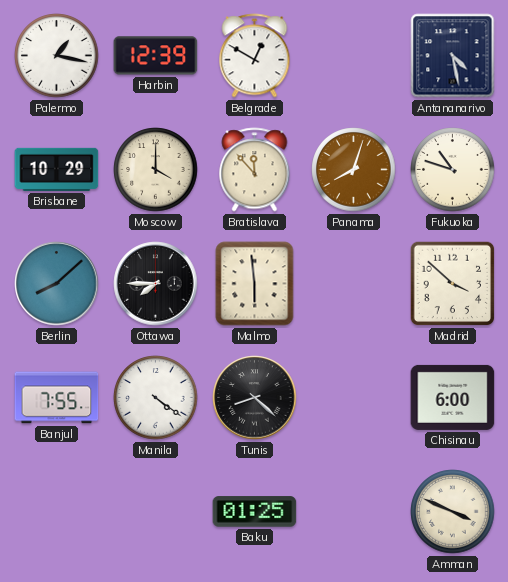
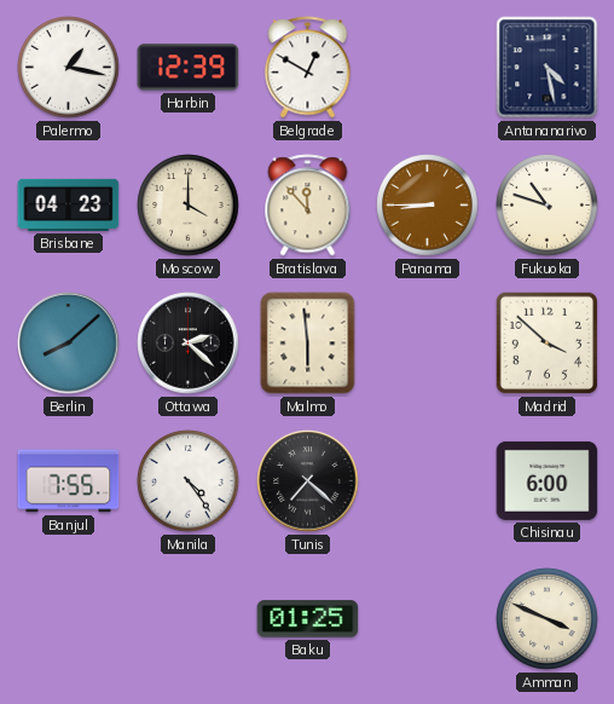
Brisbane: 10:29 -> 04:23 (69, 204)
Panama: 8:03 -> 8:45 (428, 206)
Ottawa: 7:45 -> 2:22 (189, 344)
Manila: 4:21 -> 4:24 (189, 481)
Tunis: 8:22 -> 7:22 (308, 481)
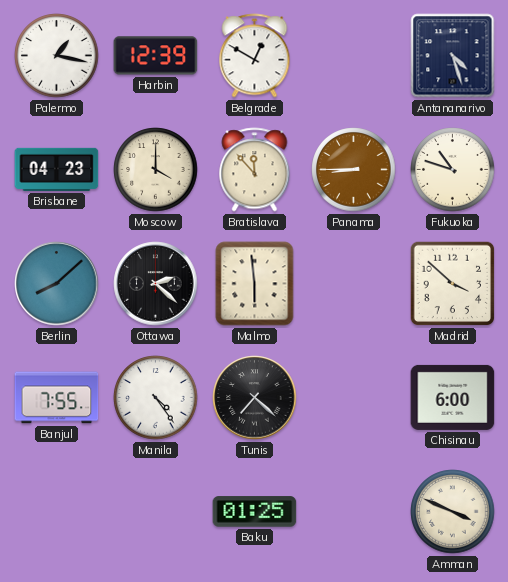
Antananarivo: 4:28 -> 4:27 (453, 56)
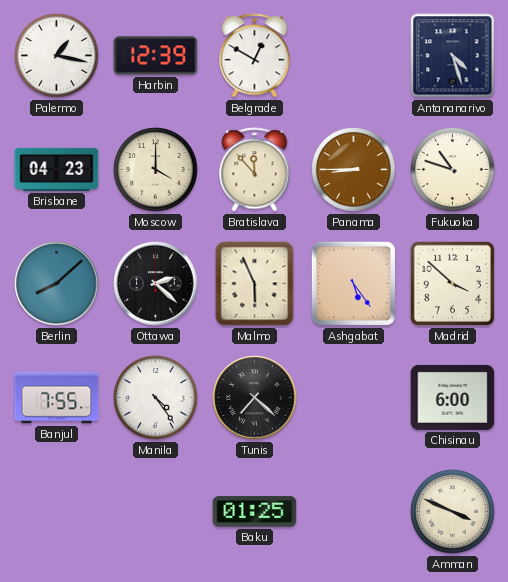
Malmo: 5:59 -> 5:56 (255, 284)
Ashgabat: none -> 5:24 (353, 283)
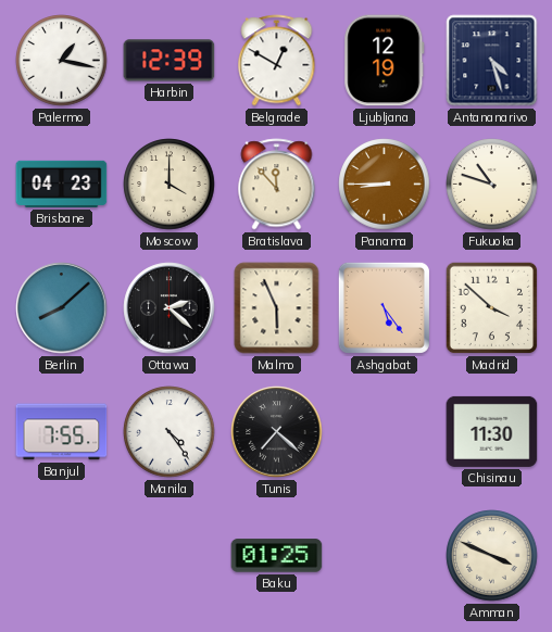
Ljubljana: none -> 12:19 (385, 61)
Chisinau: 6:00 -> 11:30 (492, 431)
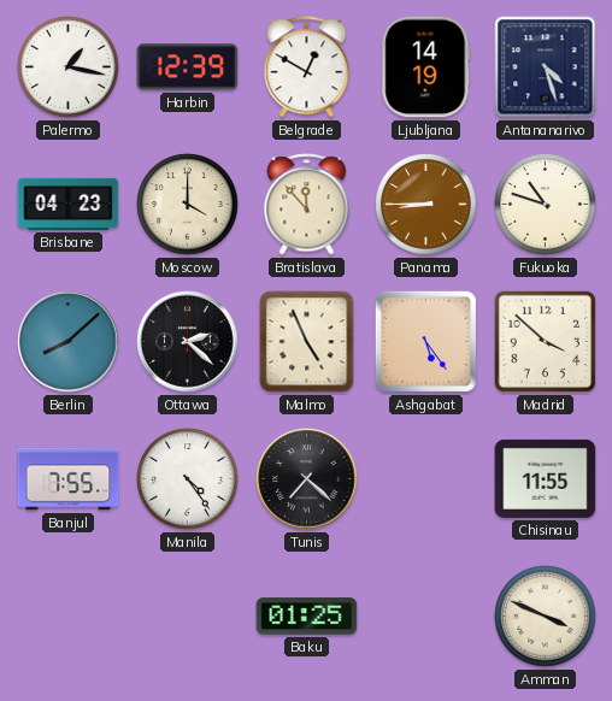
Ljubljana: 12:19 -> 14:19 (426, 67)
Malmo: 5:56 -> 4:56 (307, 342)
Chisinau: 11:30 -> 11:55 (546, 478)
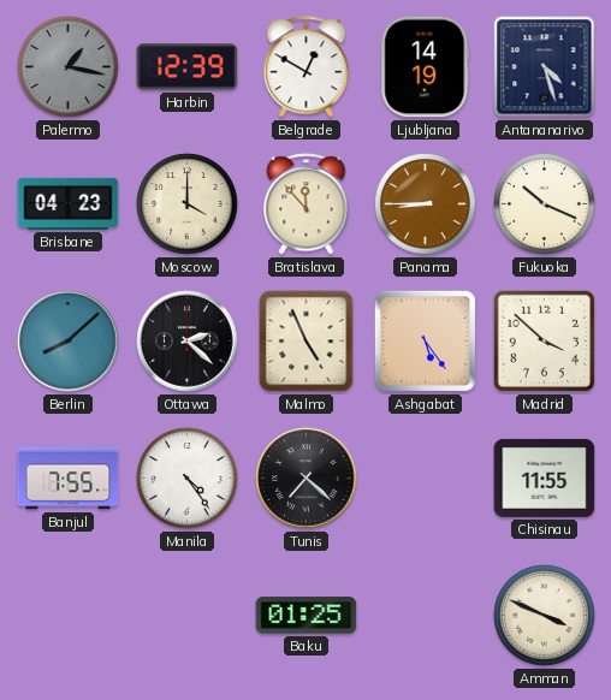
Palermo dial: white -> grey (69, 67)
Fukuoka: 10:48 -> 10:19 (545, 204)
